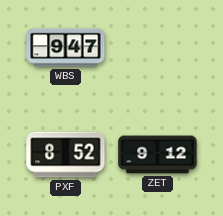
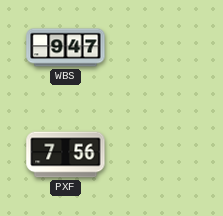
PXF: 8:52 -> 7:56 (66, 155)
ZET: 9:12 -> none (158, 155)
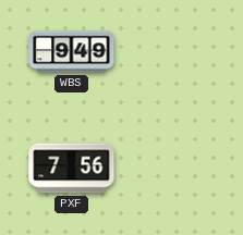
WBS: 9:47 -> 9:49 (72, 52)
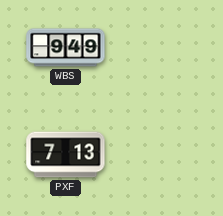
PXF: 7:56 -> 7:13 (66, 155)
